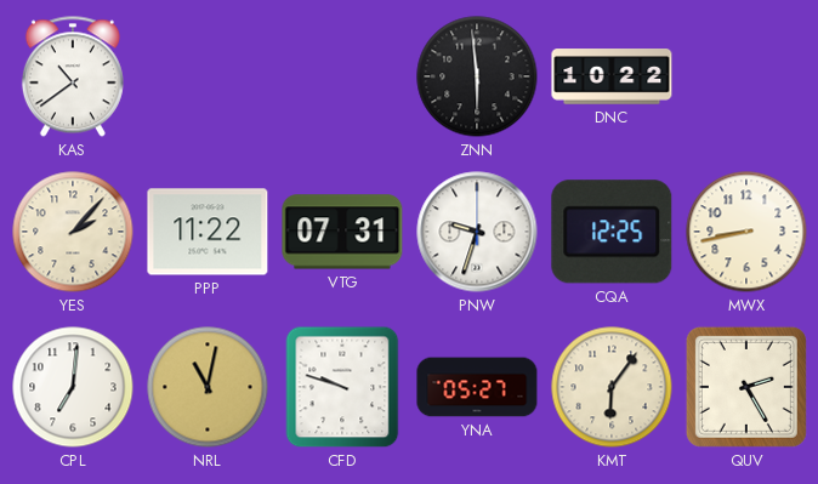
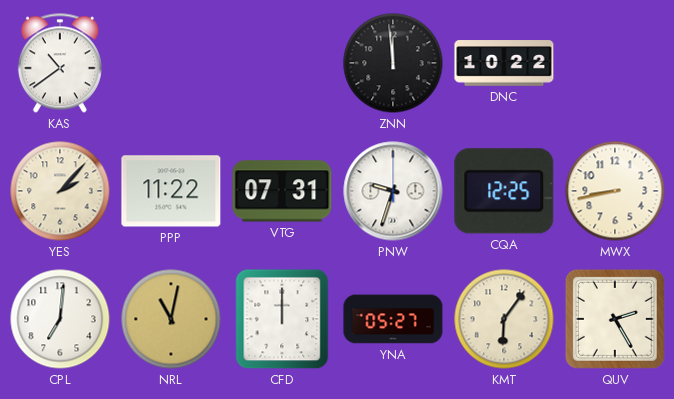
ZNN: 5:59 -> 11:59 (393, 63)
CFD: 9:48 -> 12:00 (282, 319)
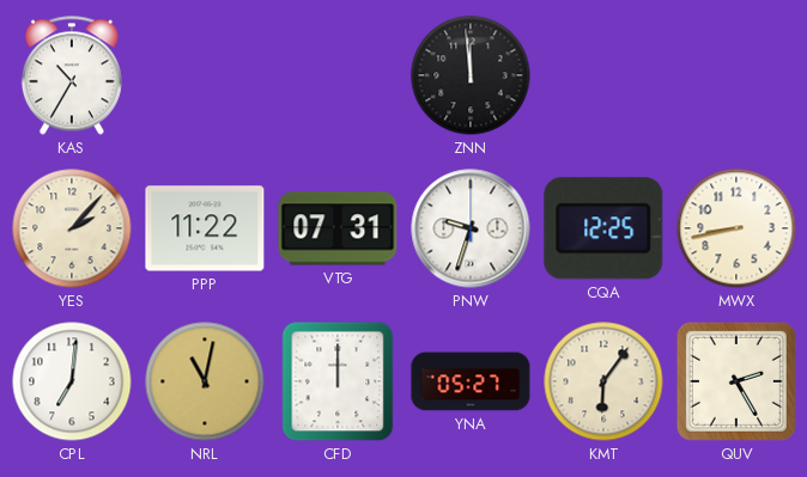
KAS: 10:39 -> 10:35 (72, 75)
DNC: 10:22 -> none (504, 63)
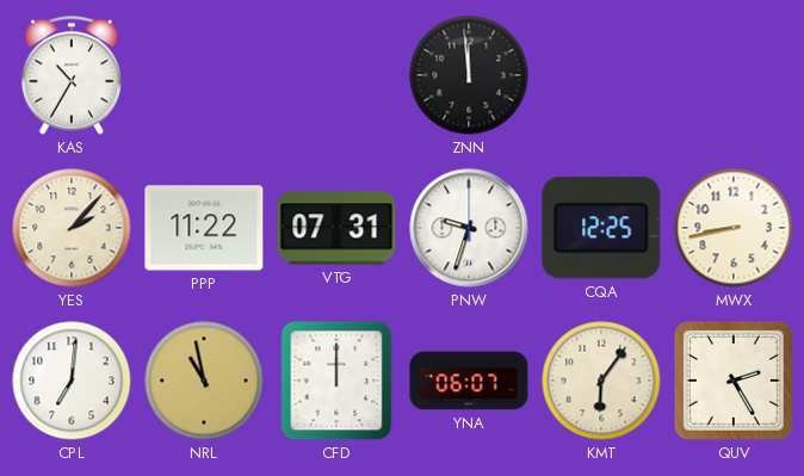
NRL: 11:02 -> 10:58 (204, 381)
YNA: 05:27 -> 06:07 (469, 381)
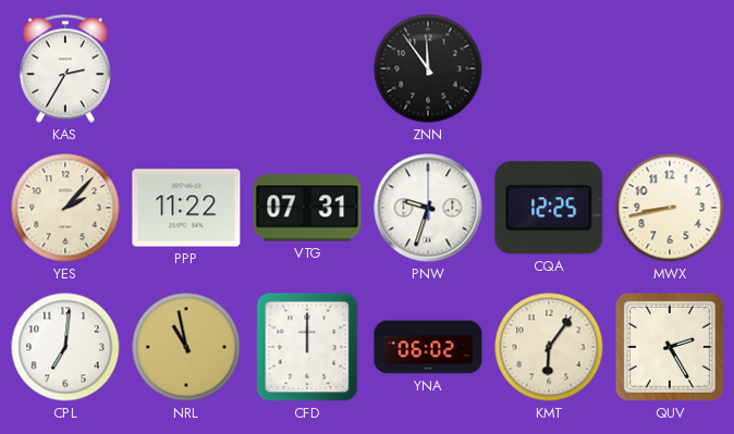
KAS: 10:35 -> 2:35 (65, 69)
ZNN: 11:59 -> 11:54 (428, 69)
YNA: 06:07 -> 06:02 (428, 347)
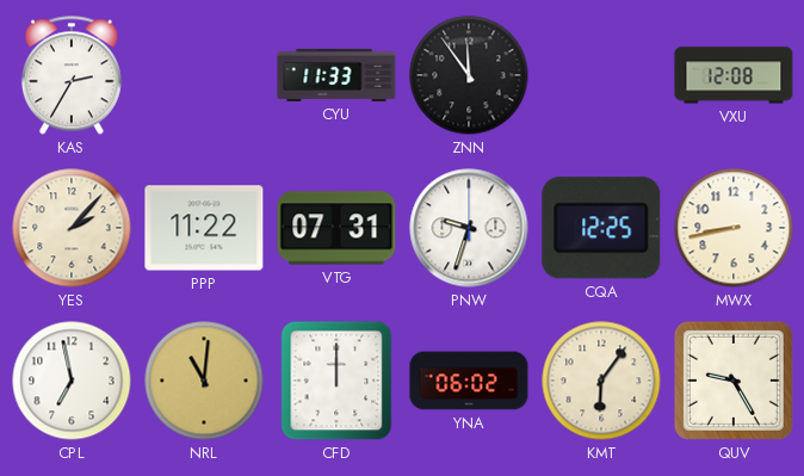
CYU: none -> 11:33 (336, 75)
VXU: none -> 12:08 (734, 75)
CPL: 7:01 -> 6:58 (72, 381)
NRL: 10:58 -> 11:01 (204, 381)
QUV: 2:25 -> 9:25 (734, 381)
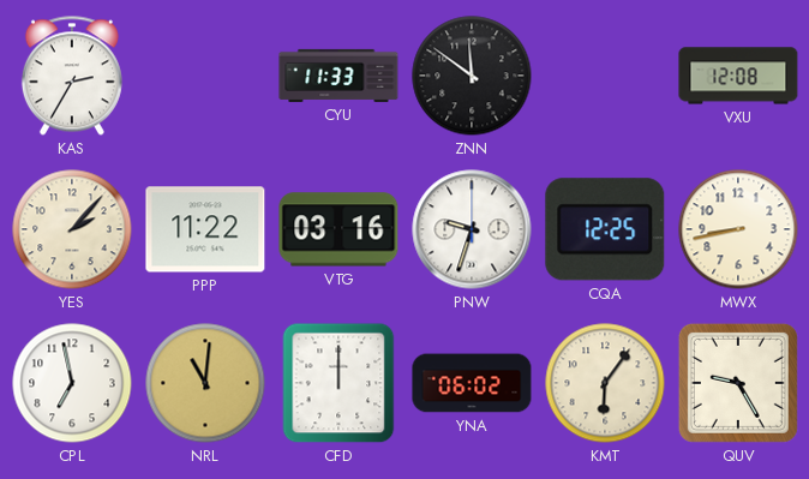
ZNN: 11:54 -> 11:51 (472, 76)
VTG: 07:31 -> 03:16 (338, 229)
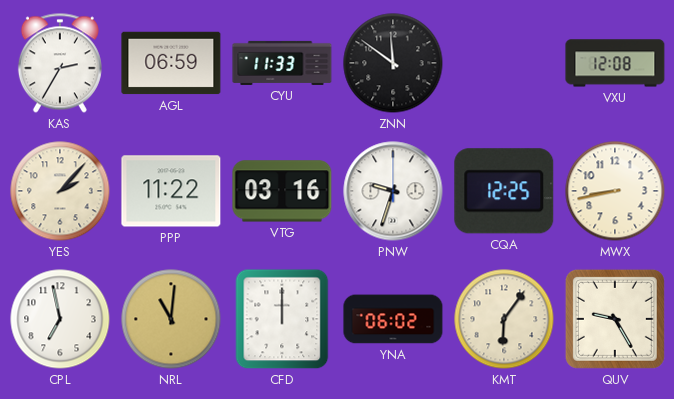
AGL: none -> 06:59 (171, 63)
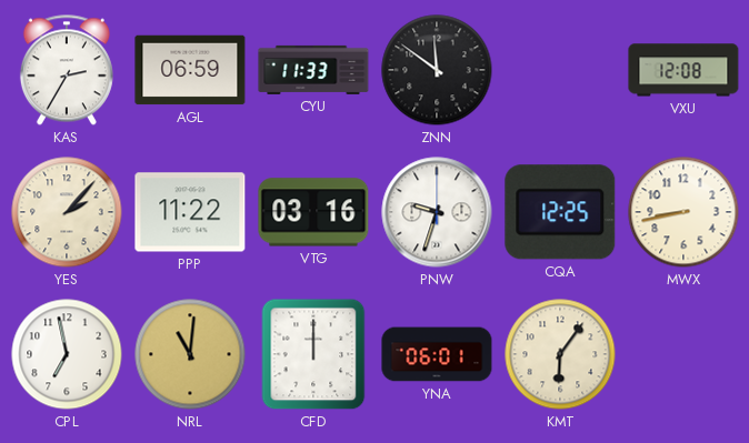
YNA: 06:02 -> 06:01 (437, 354)
QUV: 9:25 -> none (615, 319)
